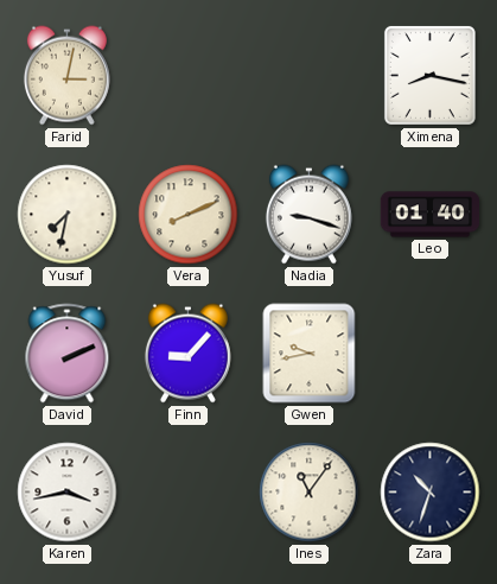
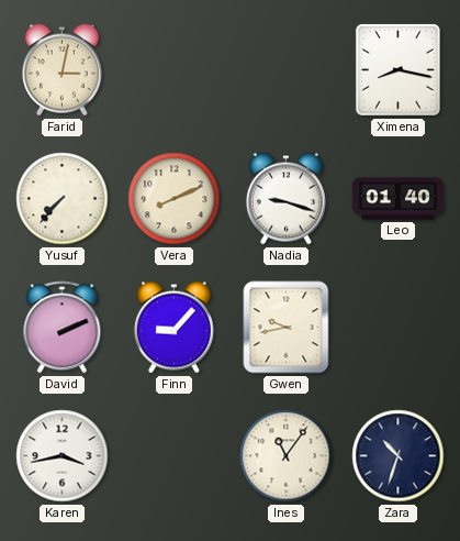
Yusuf: 7:32 -> 7:37 (63, 199)
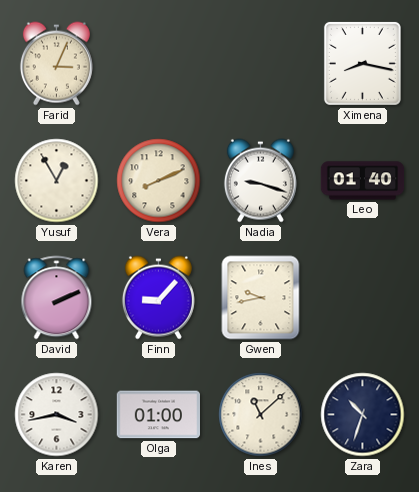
Farid: 3:02 -> 3:04 (56, 64)
Yusuf: 7:37 -> 12:55 (57, 181)
Olga: none -> 01:00 (159, 415)
Ines: 11:06 -> 11:08 (261, 415)
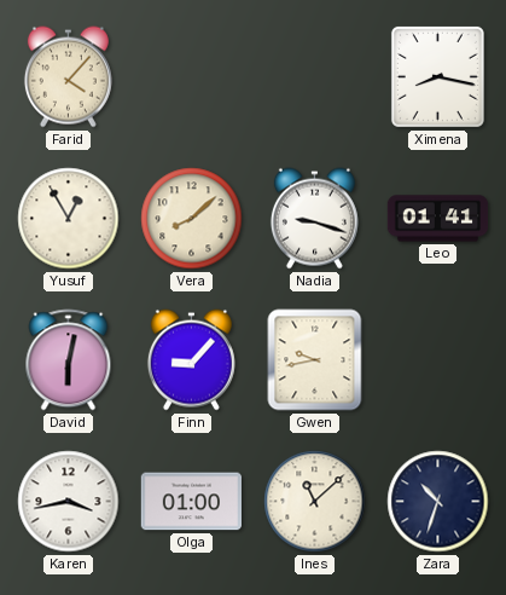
Farid: 3:04 -> 4:07 (68, 77)
Vera: 8:11 -> 8:08 (192, 219)
Leo: 01:40 -> 01:41 (438, 219)
David: 2:11 -> 6:02 (69, 360)
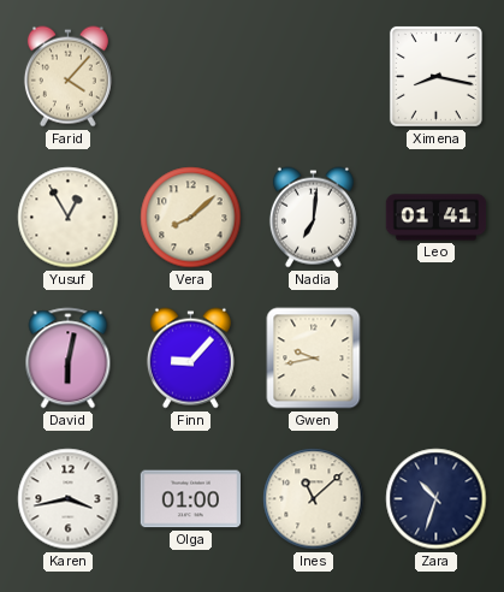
Nadia: 9:18 -> 7:01 (313, 218)
